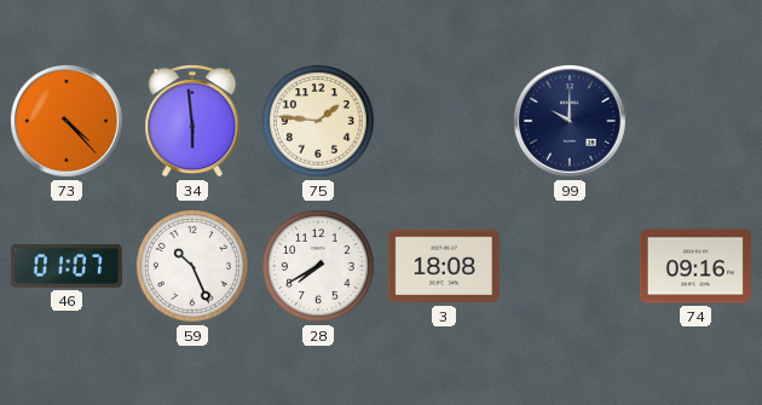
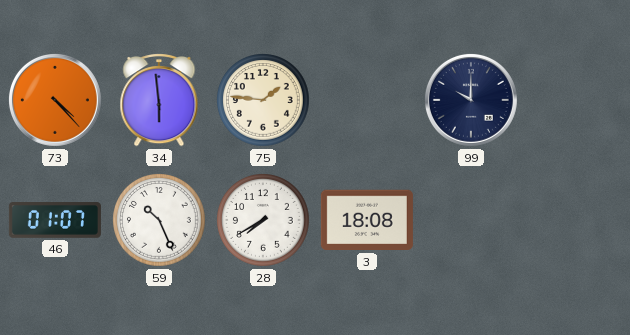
74: 09:16 -> none (695, 266)
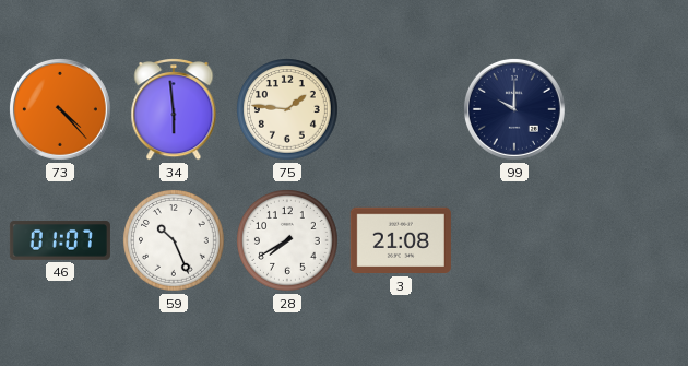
3: 18:08 -> 21:08 (401, 240)
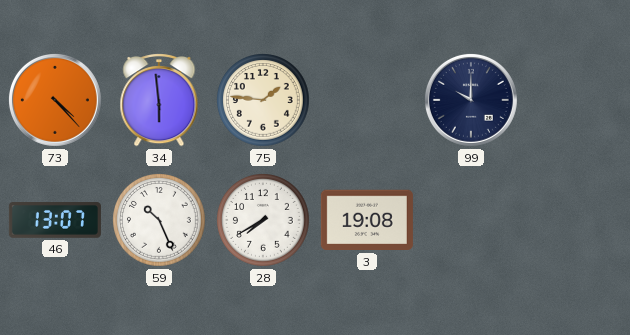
46: 01:07 -> 13:07 (55, 220)
3: 21:08 -> 19:08 (367, 220)
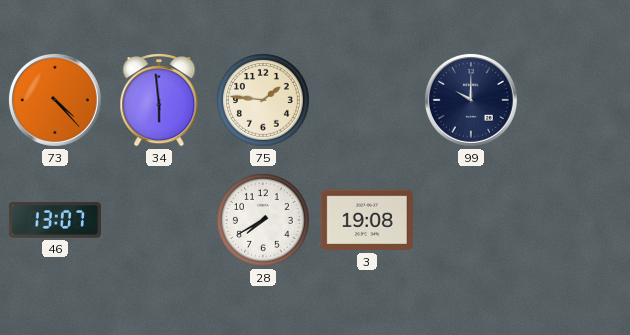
59: 10:26 -> none (160, 221)
